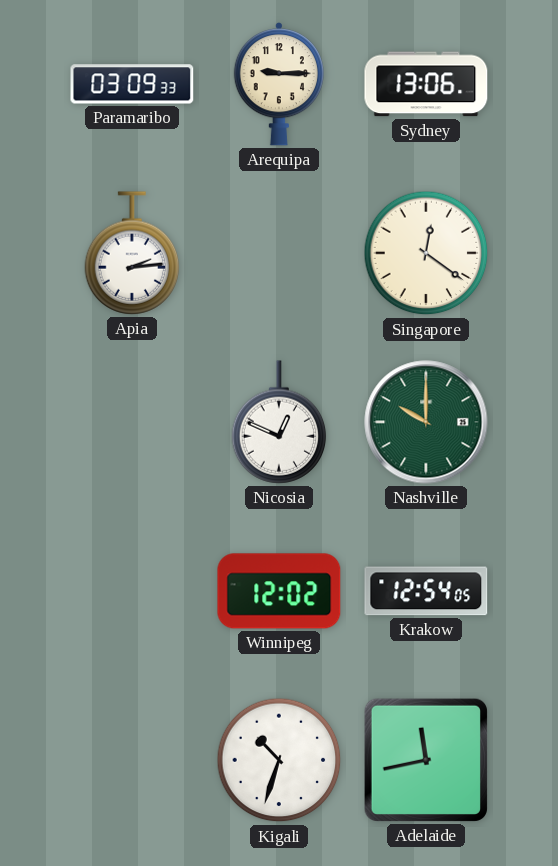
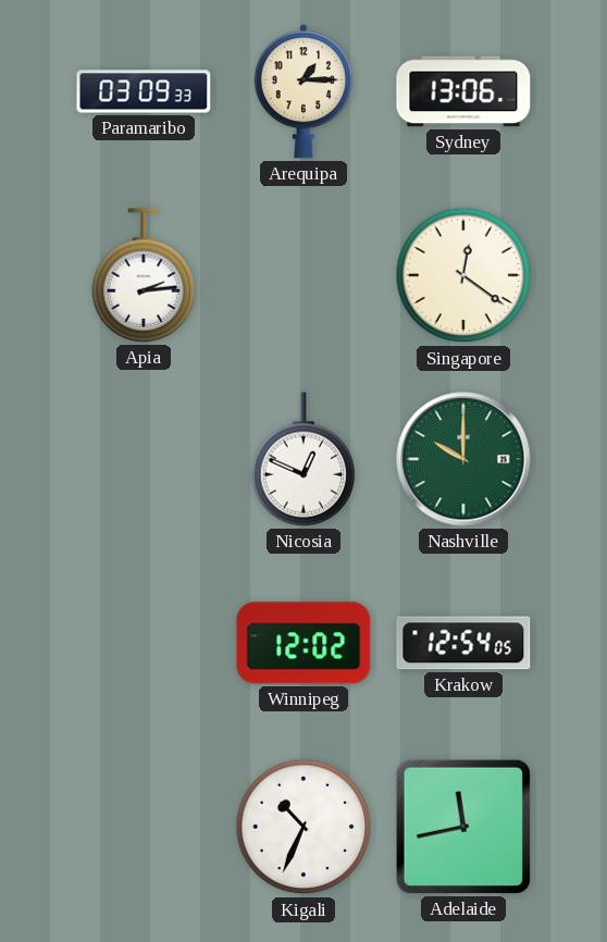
Arequipa: 9:15 -> 1:15 (303, 92)
Kigali: 10:33 -> 10:34 (303, 827)
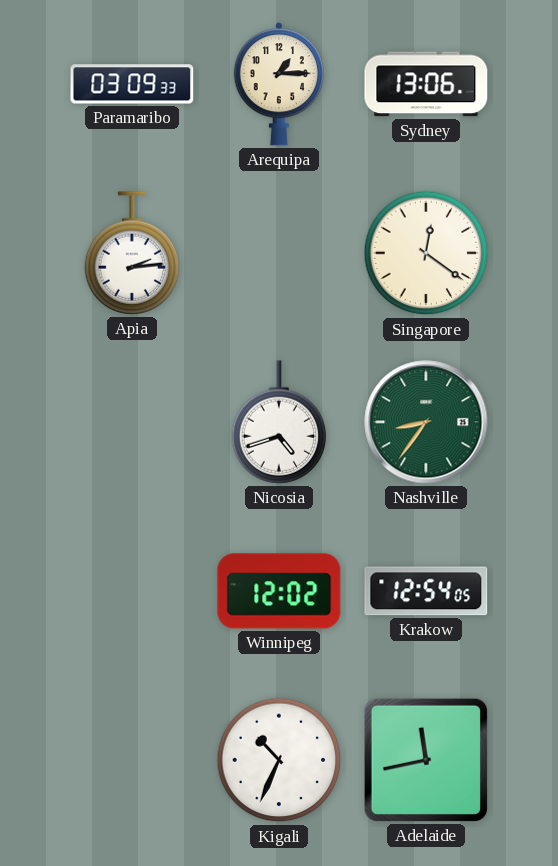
Nicosia: 12:49 -> 4:42 (279, 422)
Nashville: 10:00 -> 8:36 (426, 422)
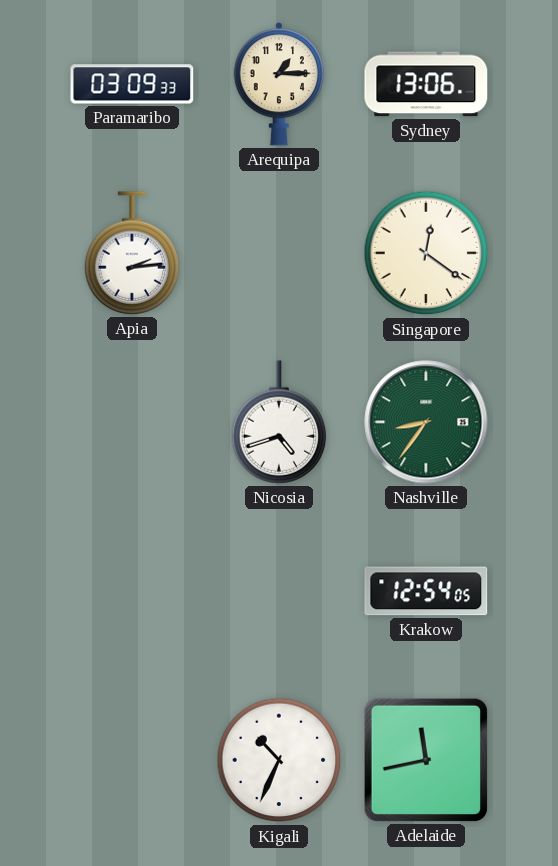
Winnipeg: 12:02 -> none (279, 591)
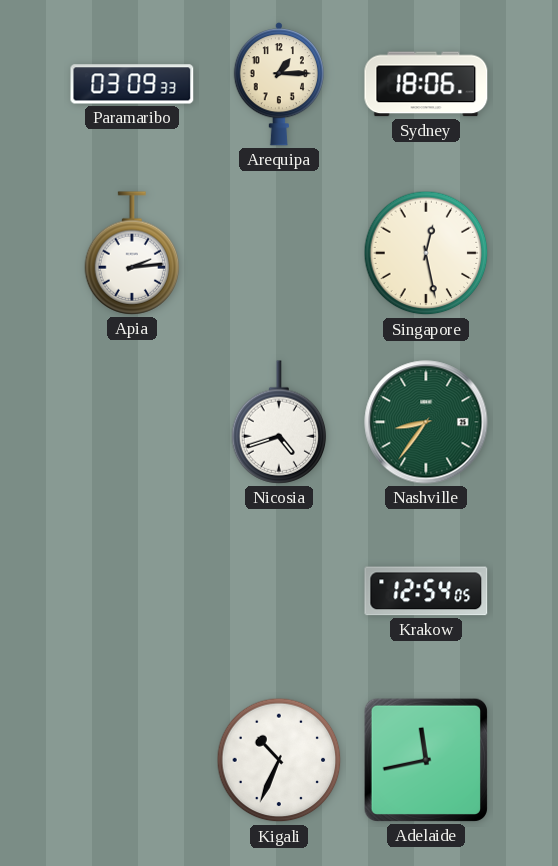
Sydney: 13:06 -> 18:06 (426, 84)
Singapore: 12:21 -> 12:28 (426, 253)
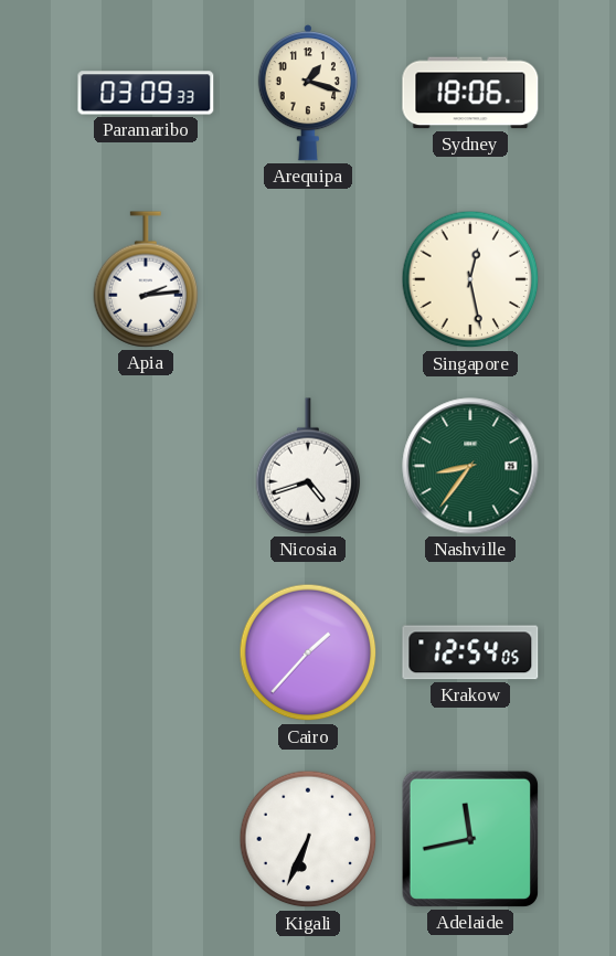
Arequipa: 1:15 -> 1:18 (308, 94)
Cairo: none -> 1:37 (308, 652)
Kigali: 10:34 -> 6:34 (308, 839)
